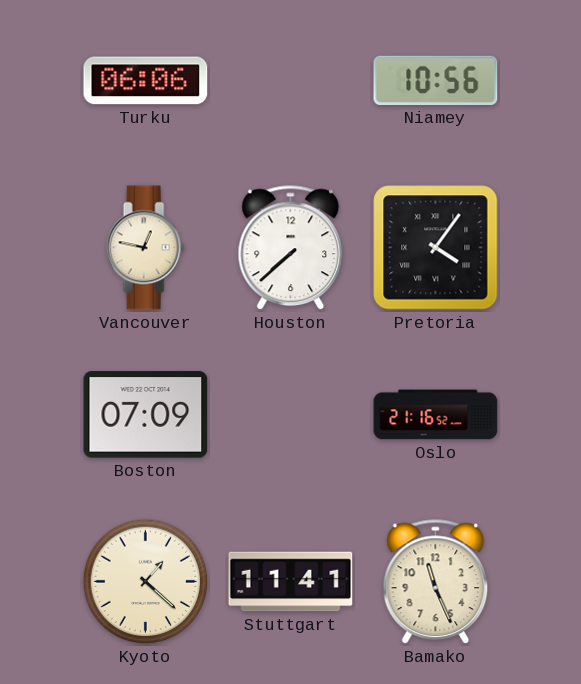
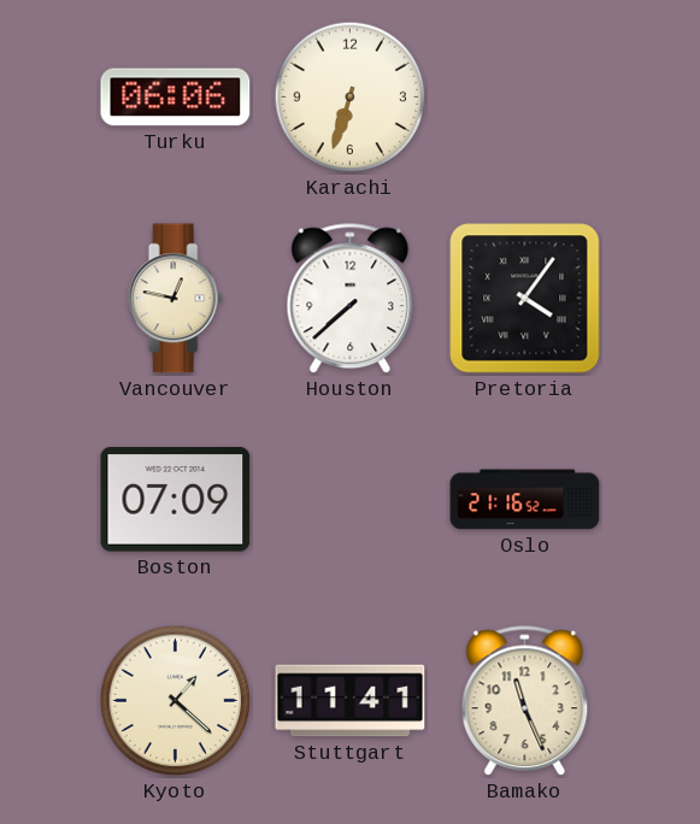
Karachi: none -> 6:33 (351, 98)
Niamey: 10:56 -> none (436, 80)
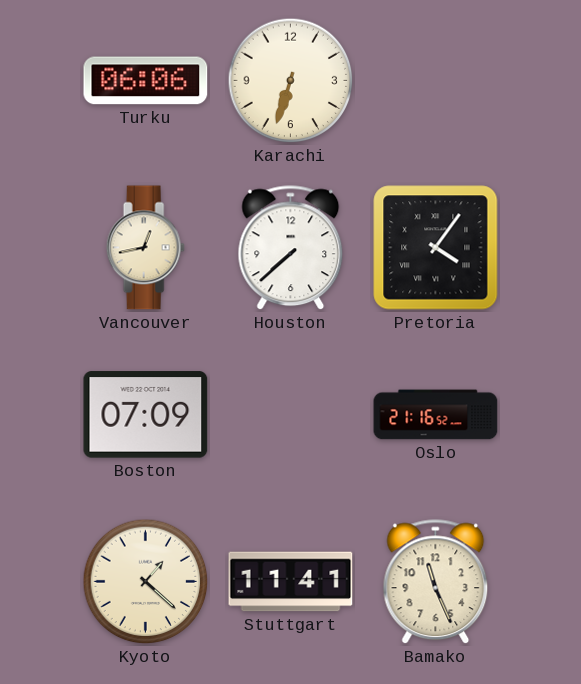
Vancouver: 12:47 -> 12:43 (145, 248)
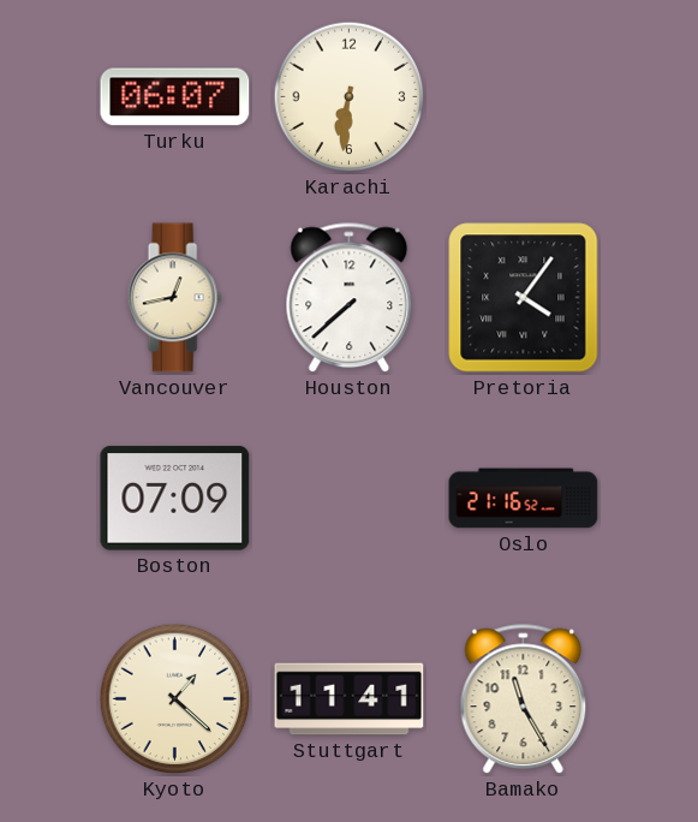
Turku: 06:06 -> 06:07 (175, 97)
Karachi: 6:33 -> 6:31 (350, 97)
Bamako: 11:26 -> 11:25 (524, 699)
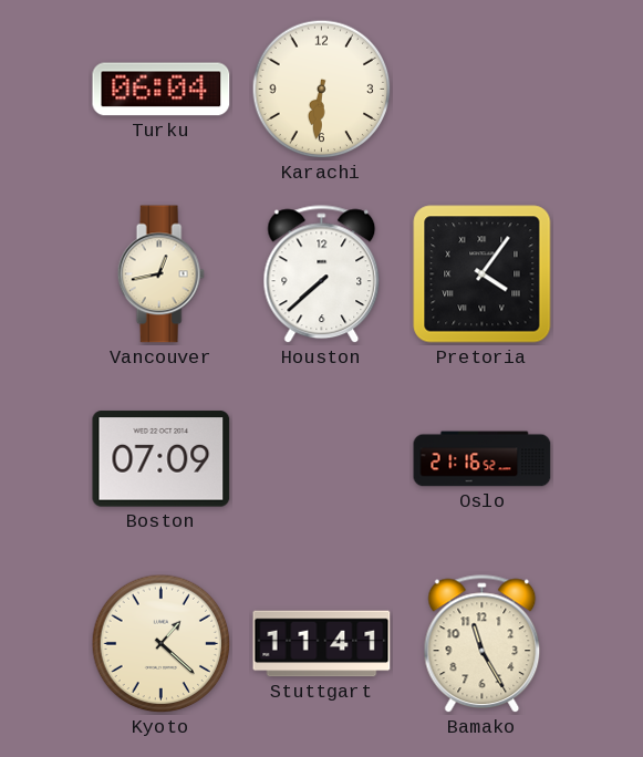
Turku: 06:07 -> 06:04 (162, 90)
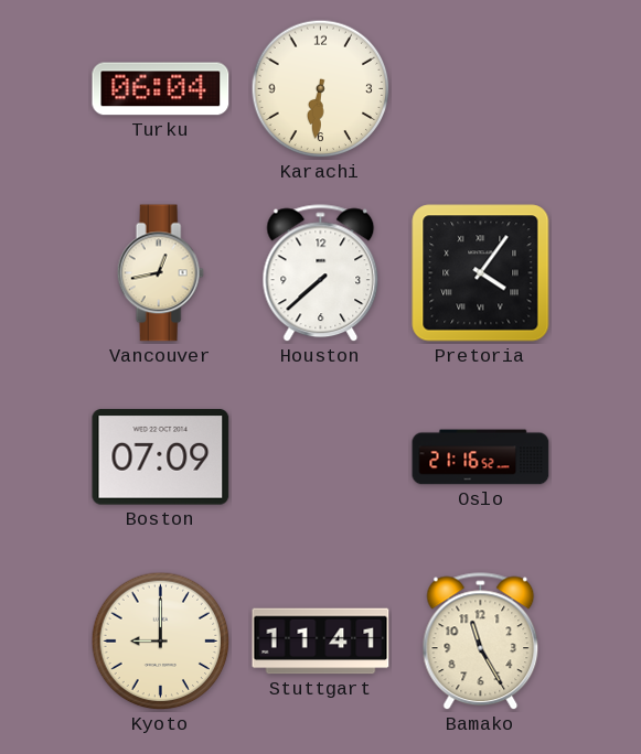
Kyoto: 1:22 -> 9:00 (161, 642)
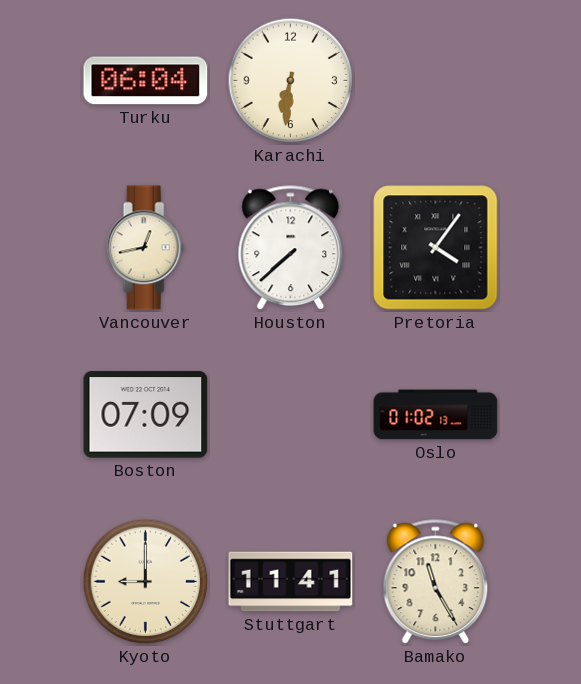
Oslo: 21:16 -> 01:02 (436, 415)
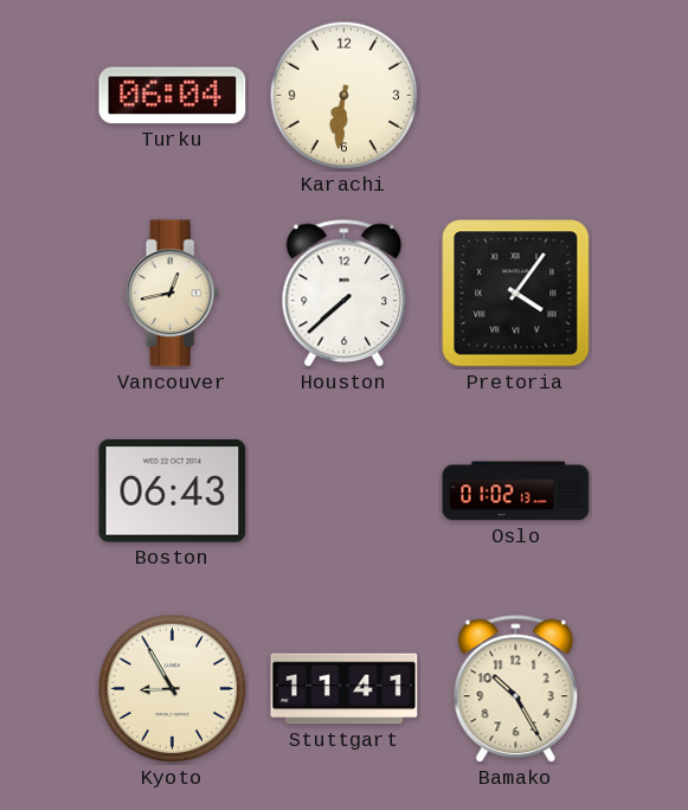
Boston: 07:09 -> 06:43 (173, 491)
Kyoto: 9:00 -> 8:55 (173, 689)
Bamako: 11:25 -> 10:25 (516, 689)
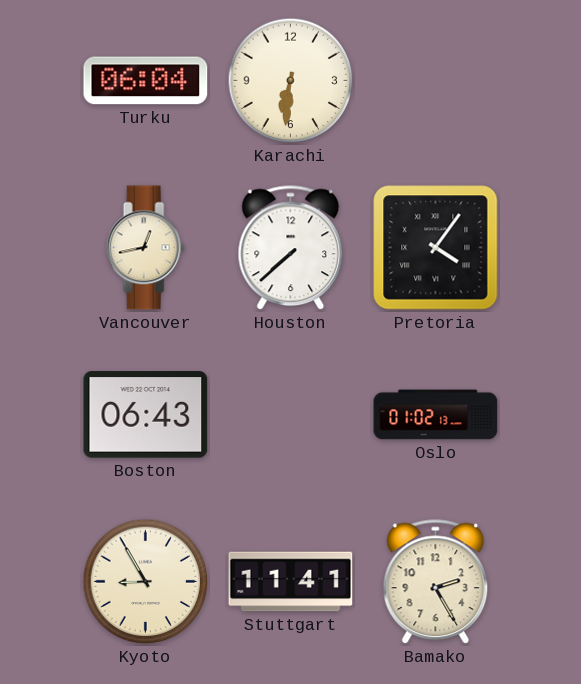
Bamako: 10:25 -> 2:25 (436, 582)
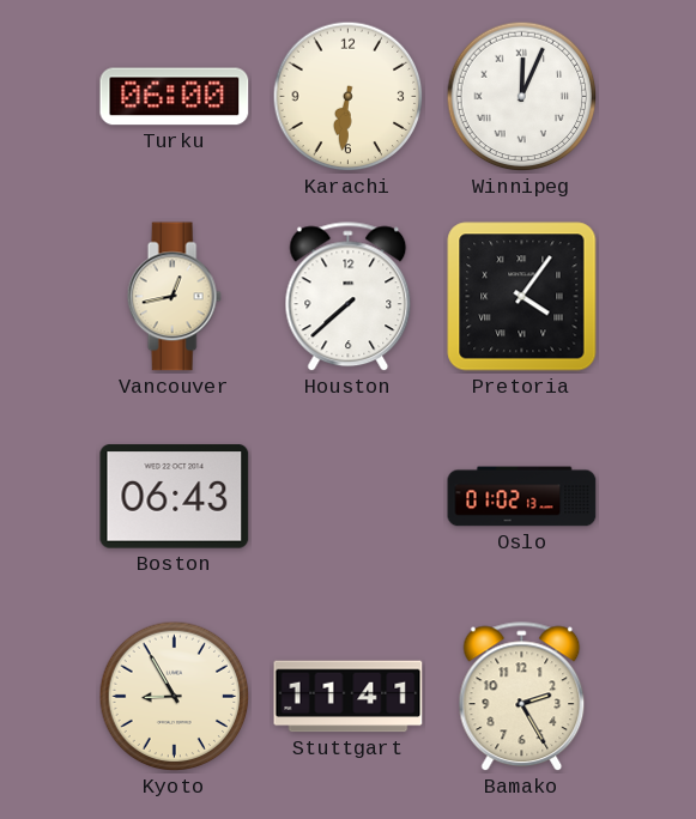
Turku: 06:04 -> 06:00 (175, 97)
Winnipeg: none -> 12:04 (522, 97)
